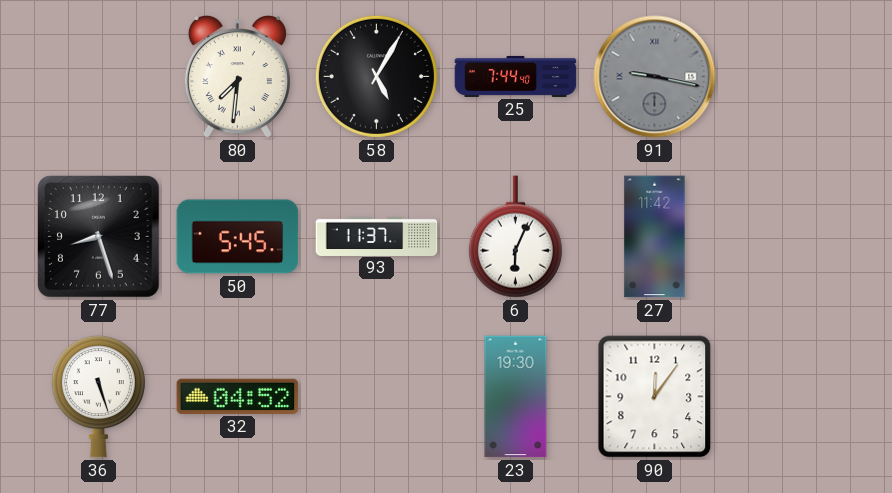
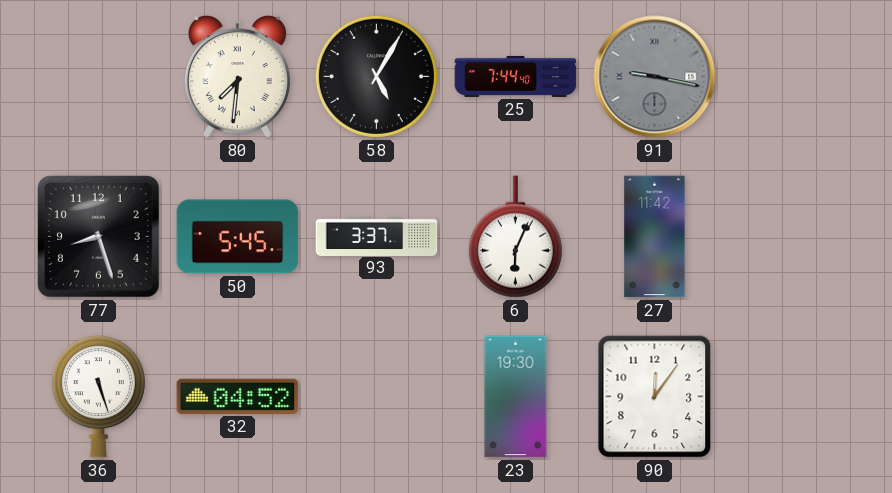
93: 11:37 -> 3:37 (377, 236)
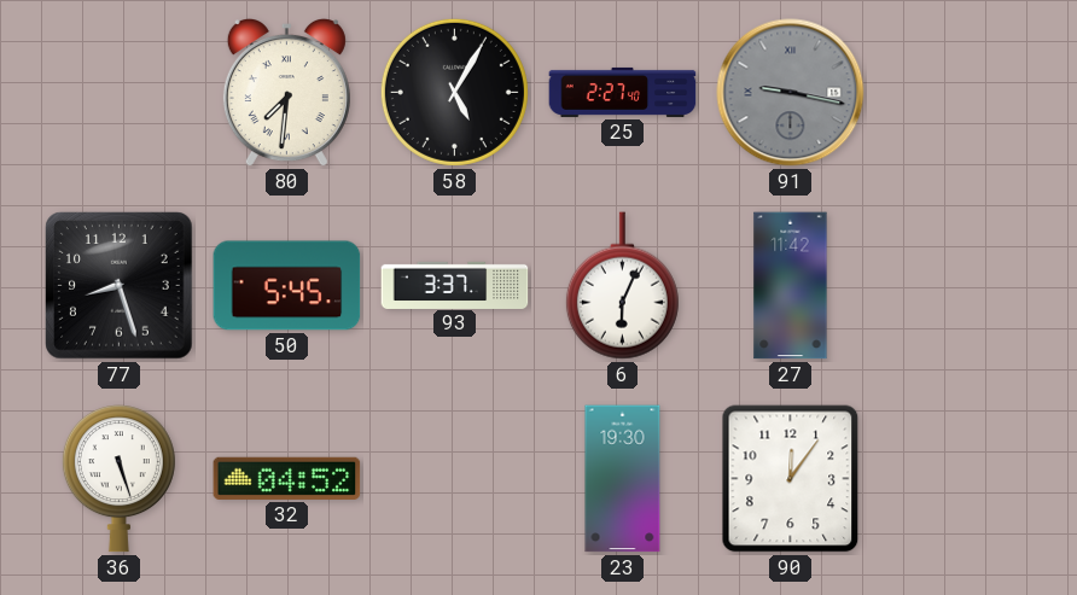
25: 7:44 -> 2:27 (623, 92)
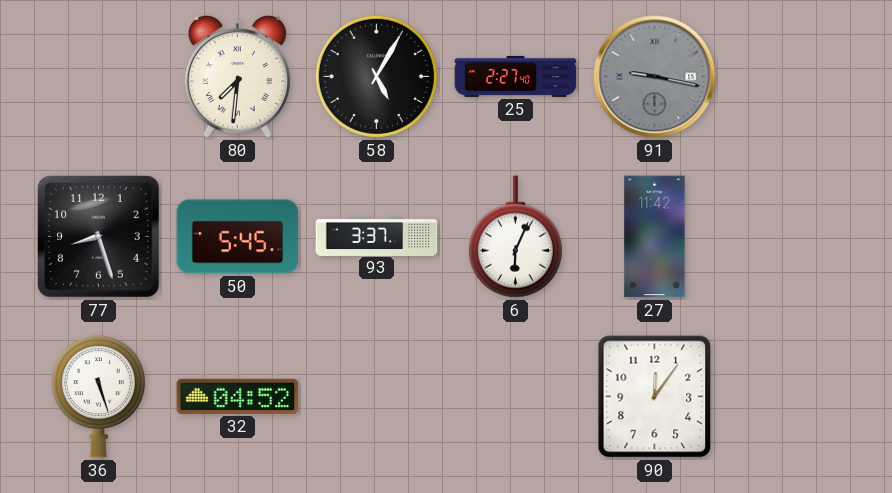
23: 19:30 -> none (623, 479)
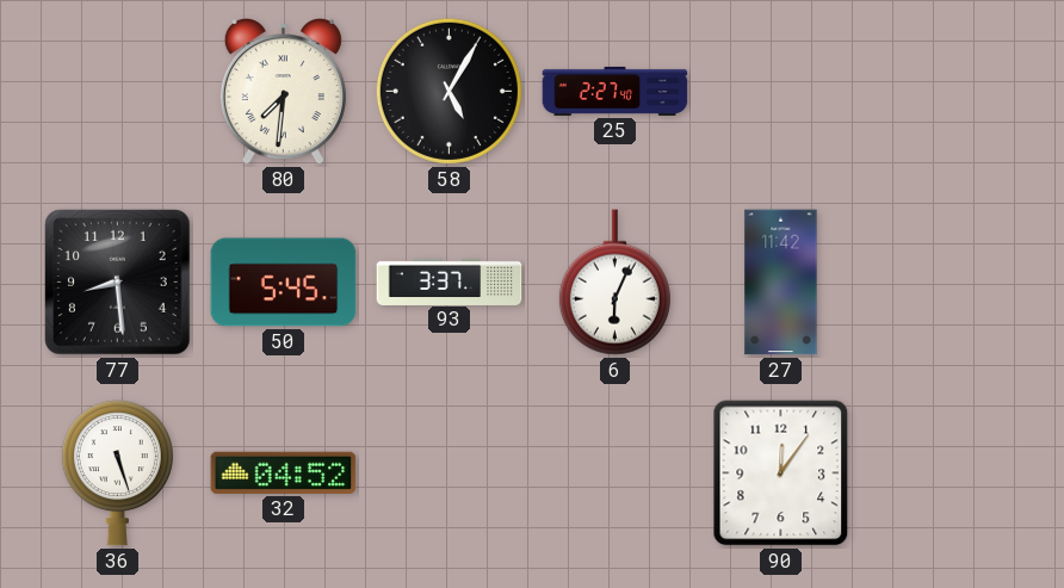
91: 9:17 -> none (655, 77)
77: 8:27 -> 8:29 (118, 283)
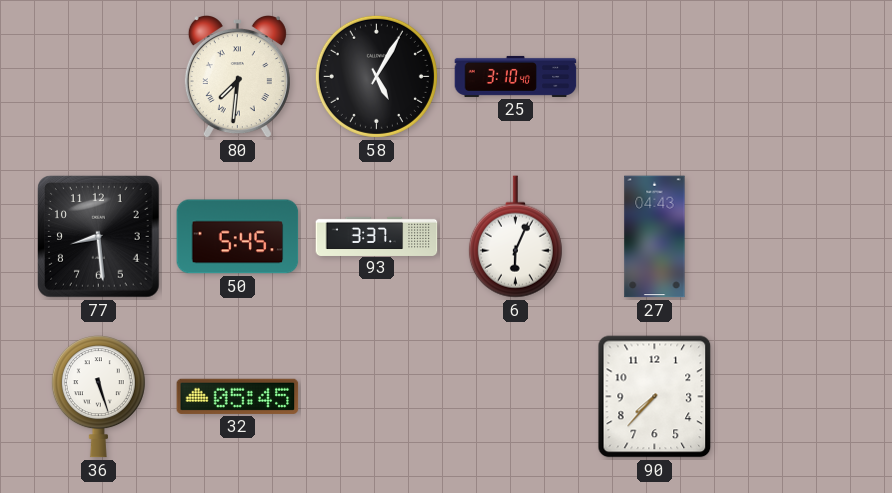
25: 2:27 -> 3:10 (516, 76)
27: 11:42 -> 04:43 (655, 237)
32: 04:52 -> 05:45 (238, 396)
90: 12:06 -> 7:37 (655, 397)
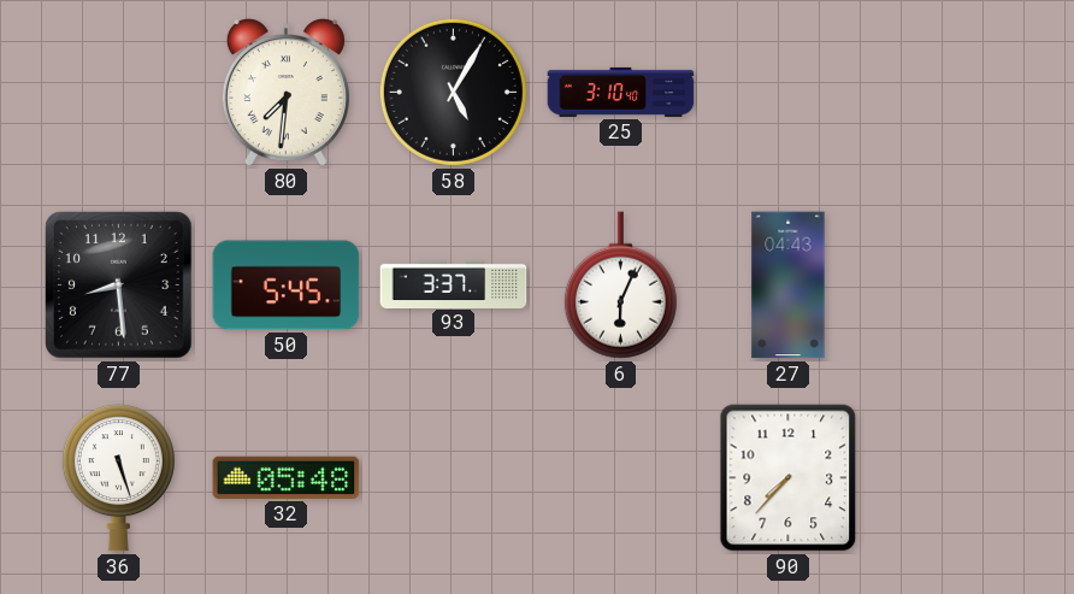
32: 05:45 -> 05:48 (287, 477)
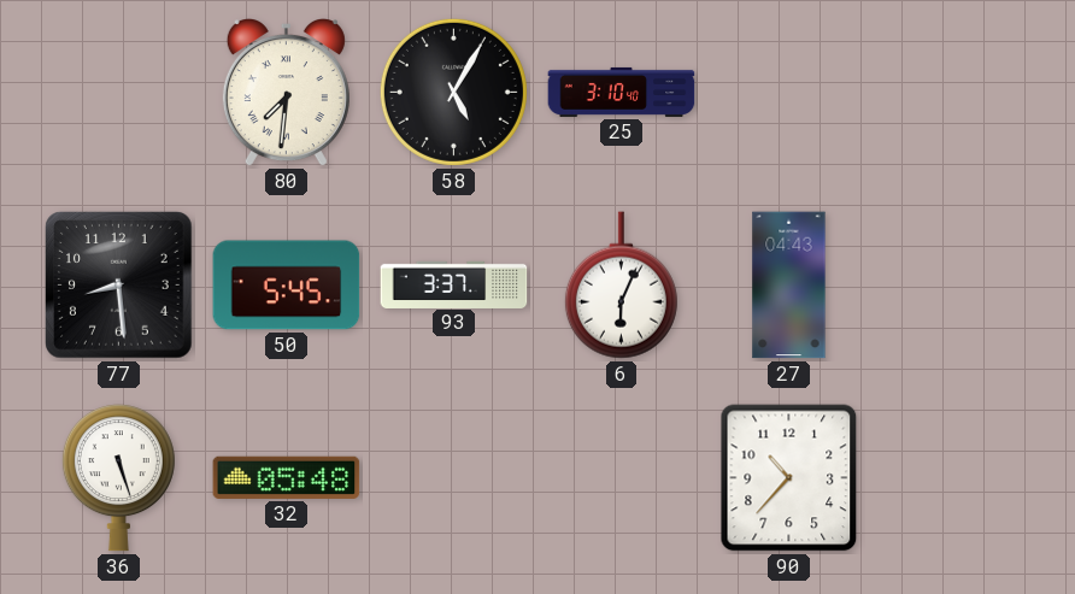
90: 7:37 -> 10:37 (789, 478)
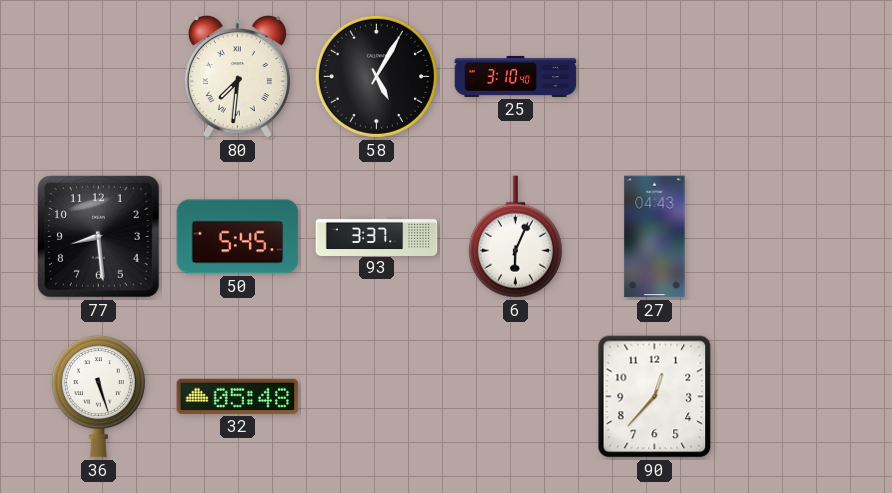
90: 10:37 -> 12:37 (655, 397)
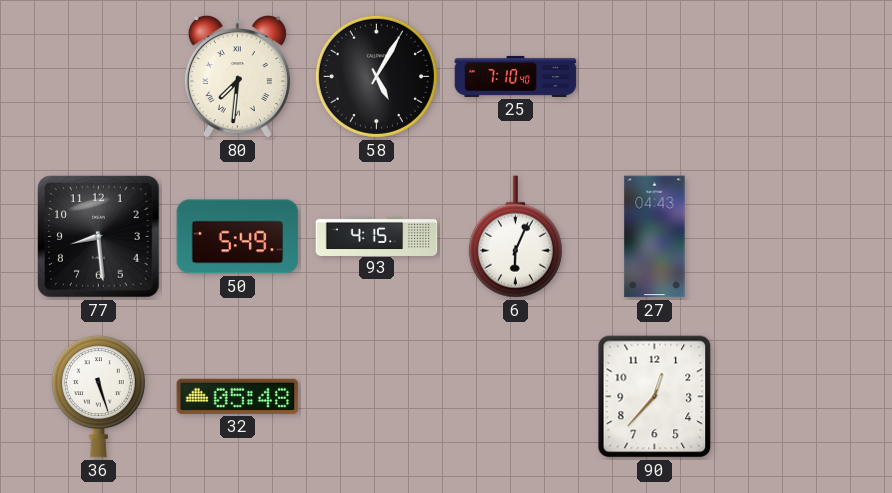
25: 3:10 -> 7:10 (516, 76)
50: 5:45 -> 5:49 (238, 237)
93: 3:37 -> 4:15 (377, 236)
